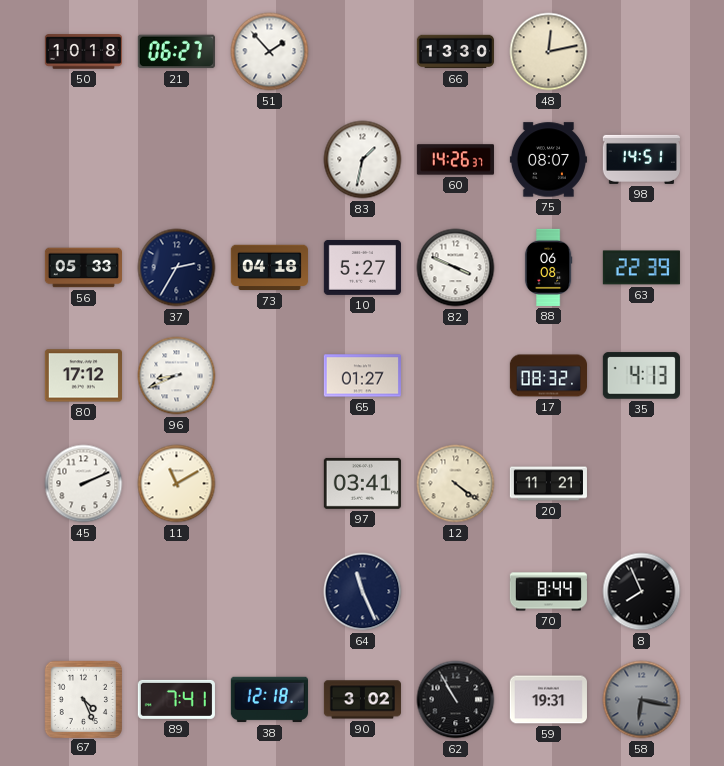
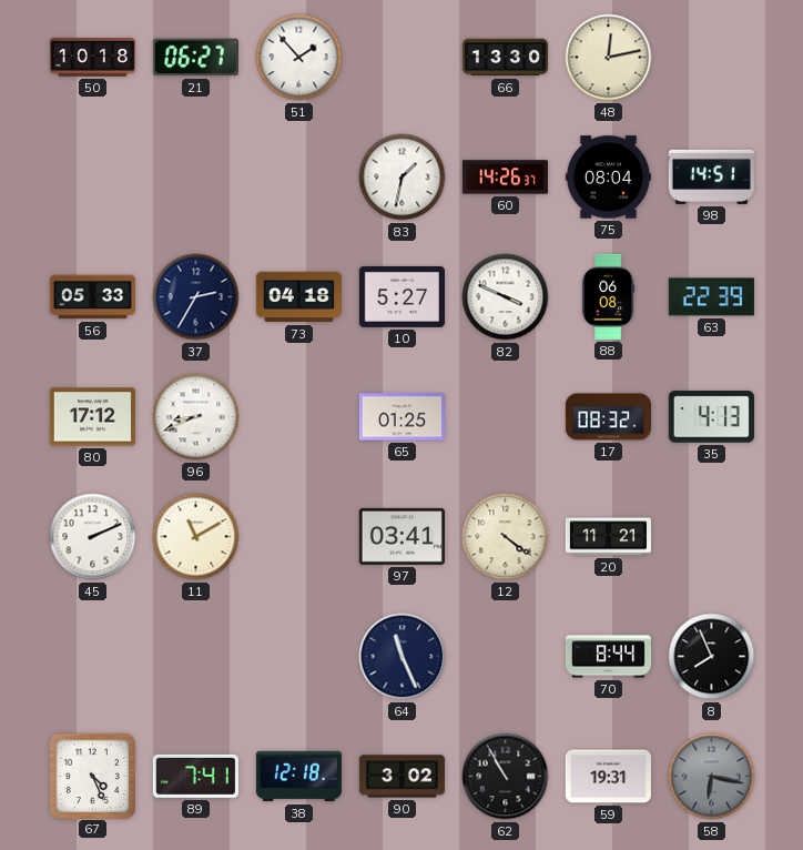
75: 08:07 -> 08:04 (608, 178)
65: 01:27 -> 01:25 (402, 417)
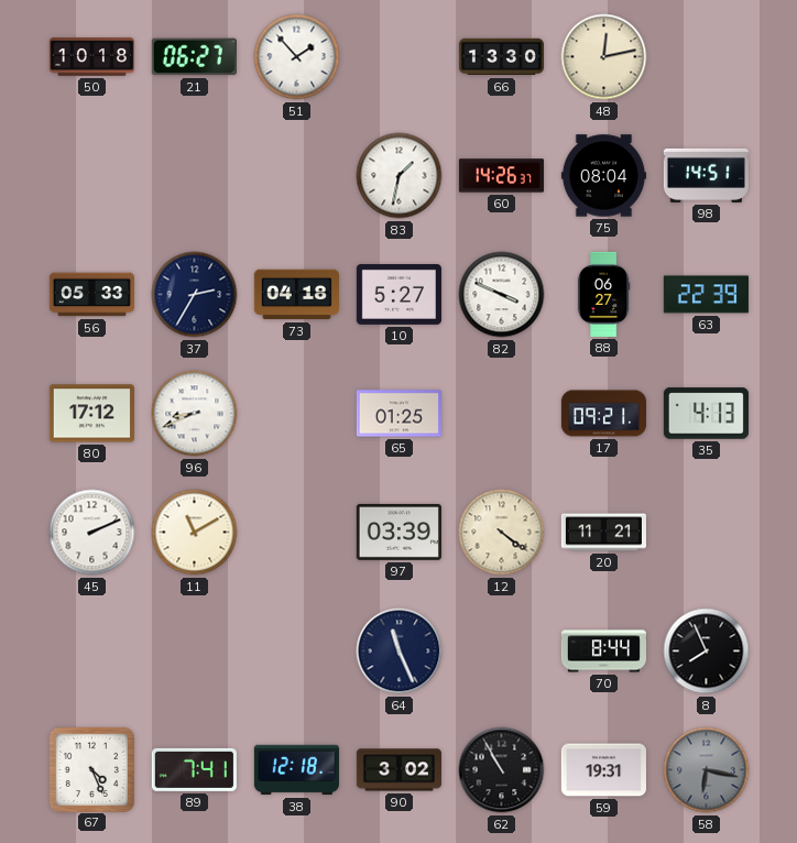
88: 06:08 -> 06:27 (603, 294)
17: 08:32 -> 09:21 (603, 414)
97: 03:41 -> 03:39 (398, 532)
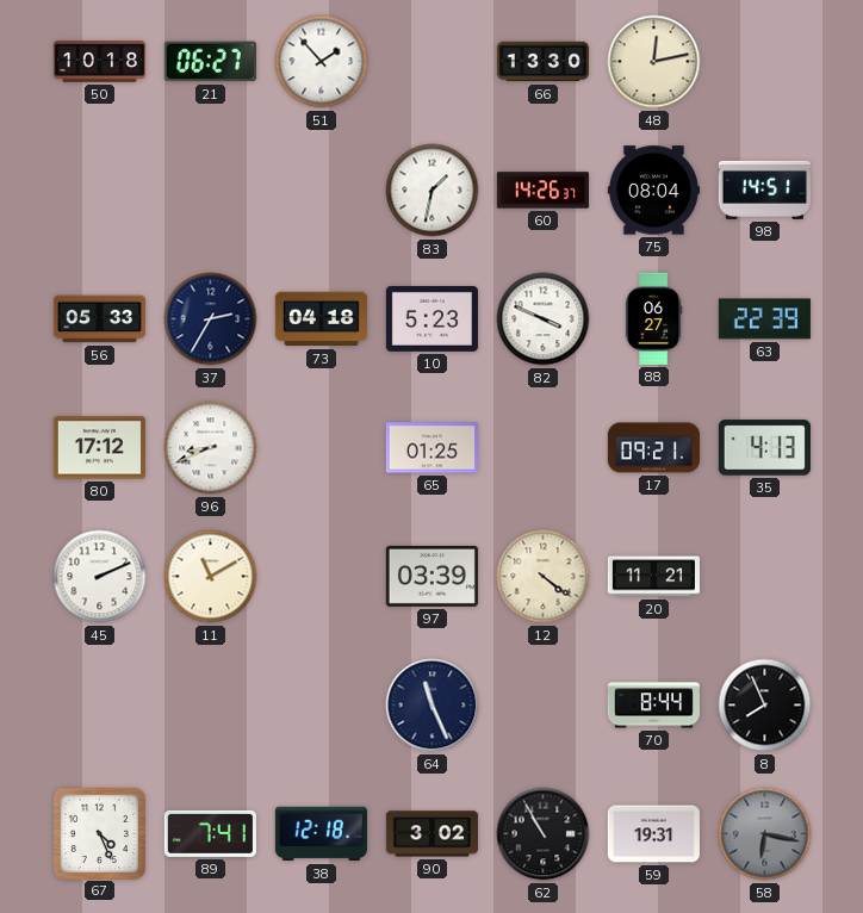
10: 5:27 -> 5:23 (431, 318)
